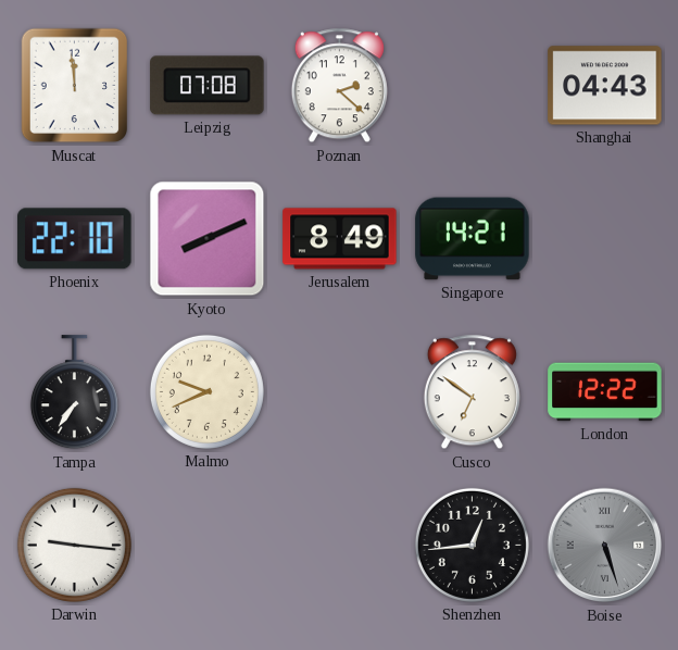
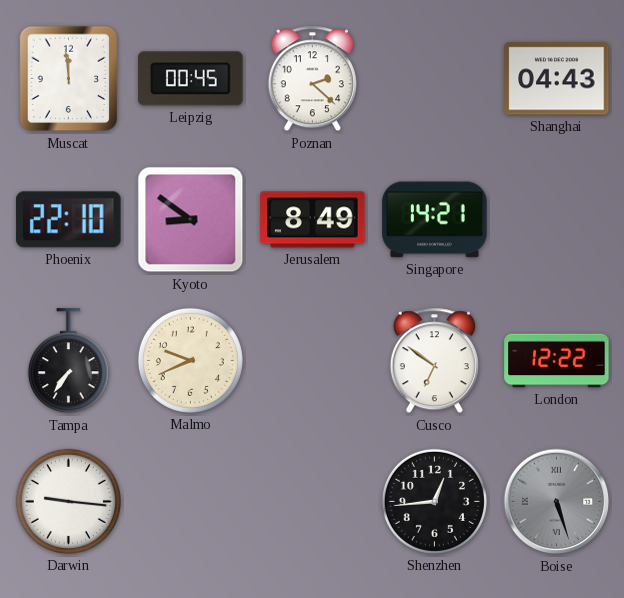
Leipzig: 07:08 -> 00:45 (191, 79)
Kyoto: 8:11 -> 8:51 (191, 220)
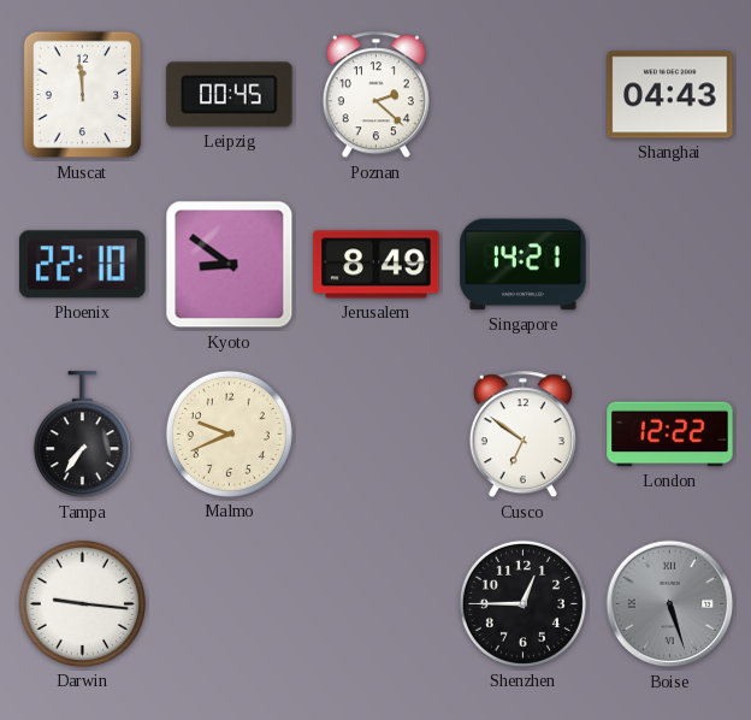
Shenzhen: 12:44 -> 12:45 (522, 603)
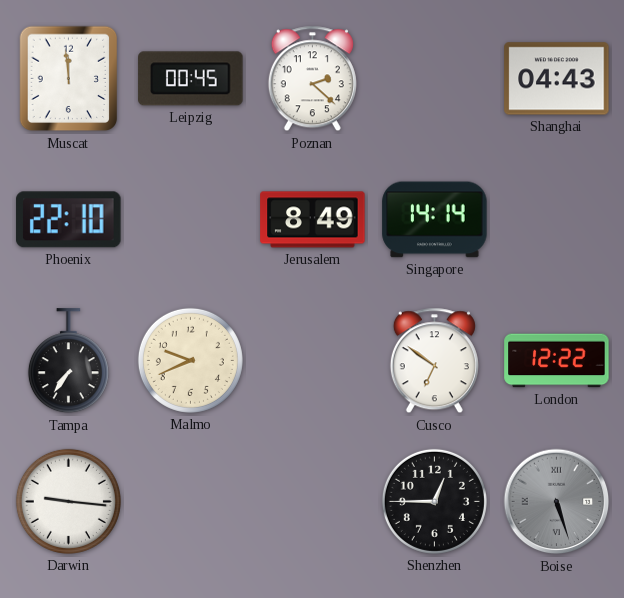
Kyoto: 8:51 -> none (230, 265)
Singapore: 14:21 -> 14:14 (435, 220)
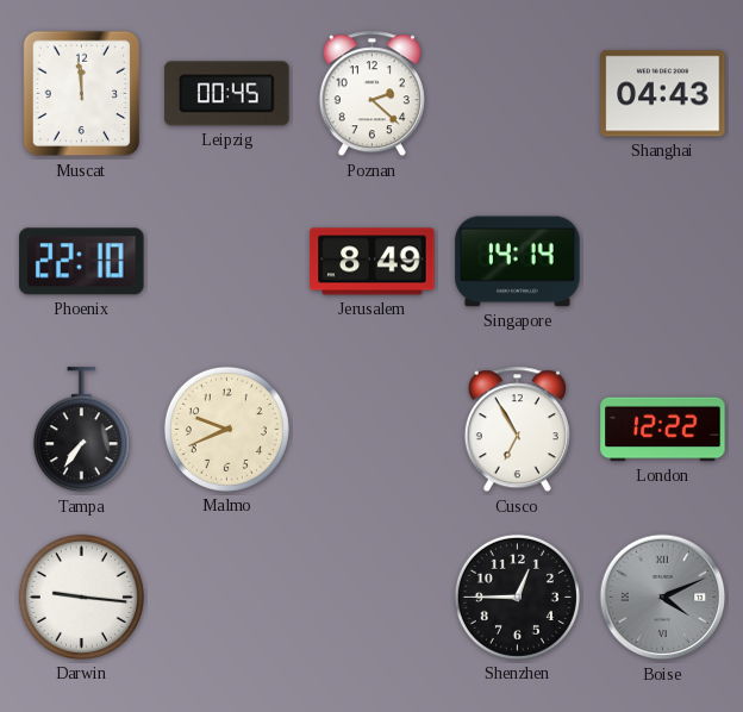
Cusco: 6:51 -> 6:55 (517, 430)
Boise: 5:27 -> 4:11 (663, 598)
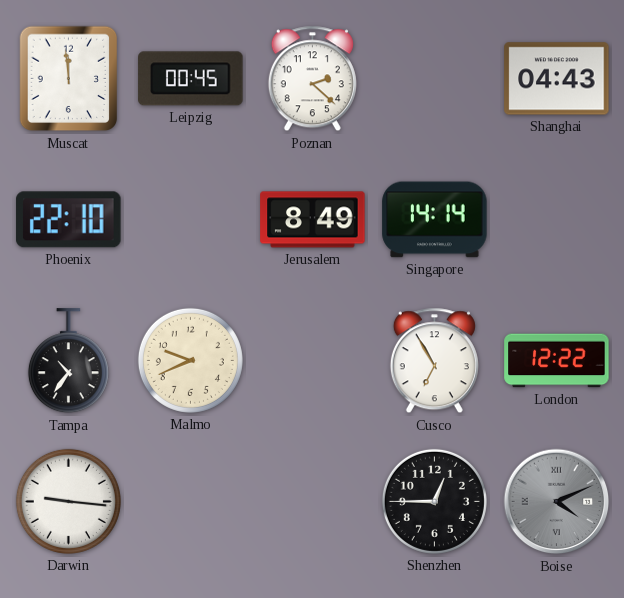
Tampa: 7:36 -> 10:36 (68, 361)
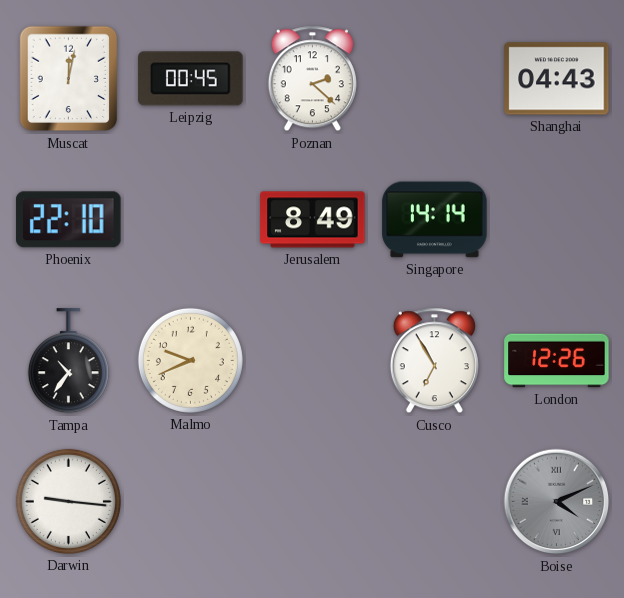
Muscat: 11:59 -> 12:02 (69, 79)
London: 12:22 -> 12:26 (557, 361)
Shenzhen: 12:45 -> none (434, 501)
